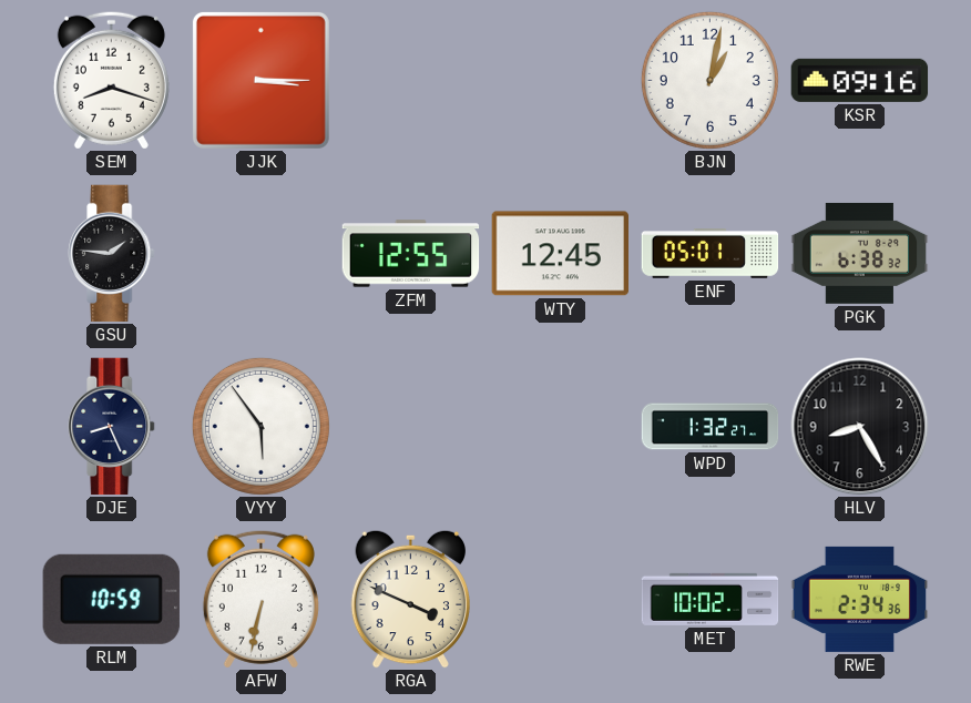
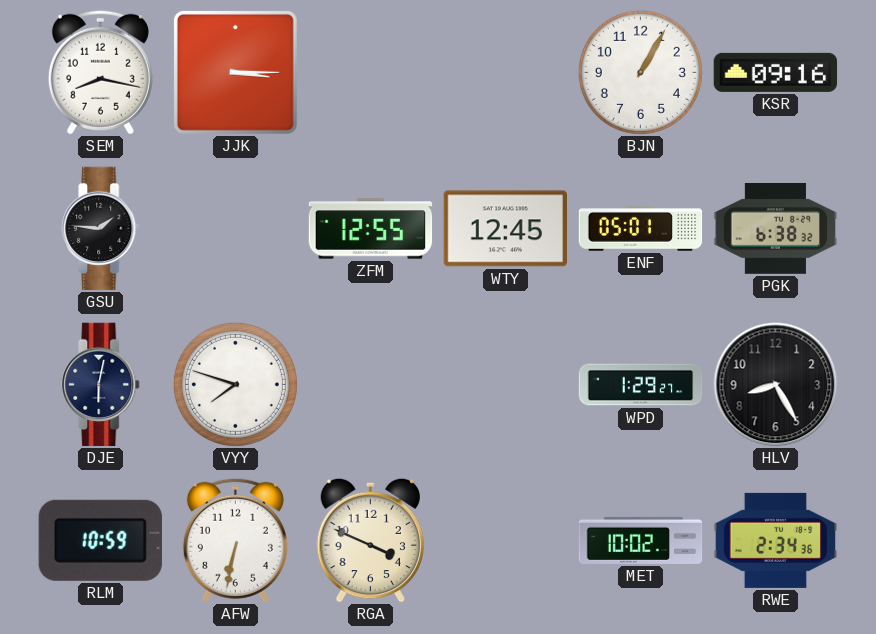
SEM: 8:18 -> 8:17 (100, 72)
BJN: 1:02 -> 1:05 (640, 72)
DJE: 8:26 -> 6:02 (101, 385)
VYY: 5:54 -> 7:48 (235, 384)
WPD: 1:32 -> 1:29 (641, 385)
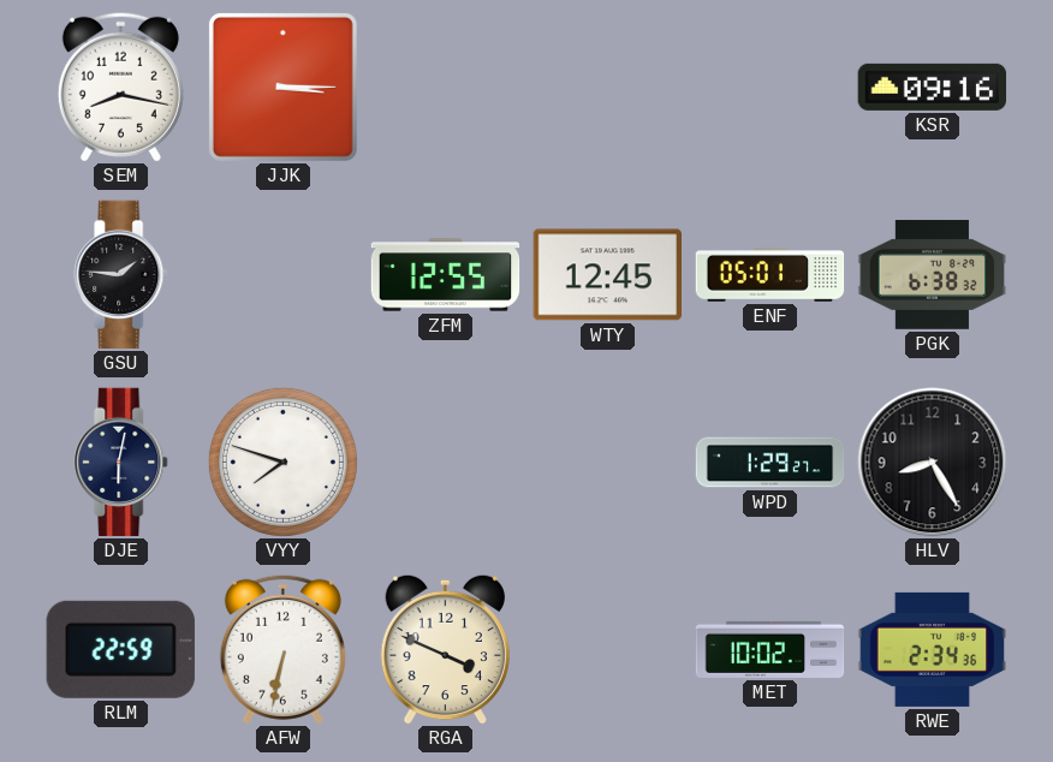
BJN: 1:05 -> none (640, 72)
RLM: 10:59 -> 22:59 (120, 649)
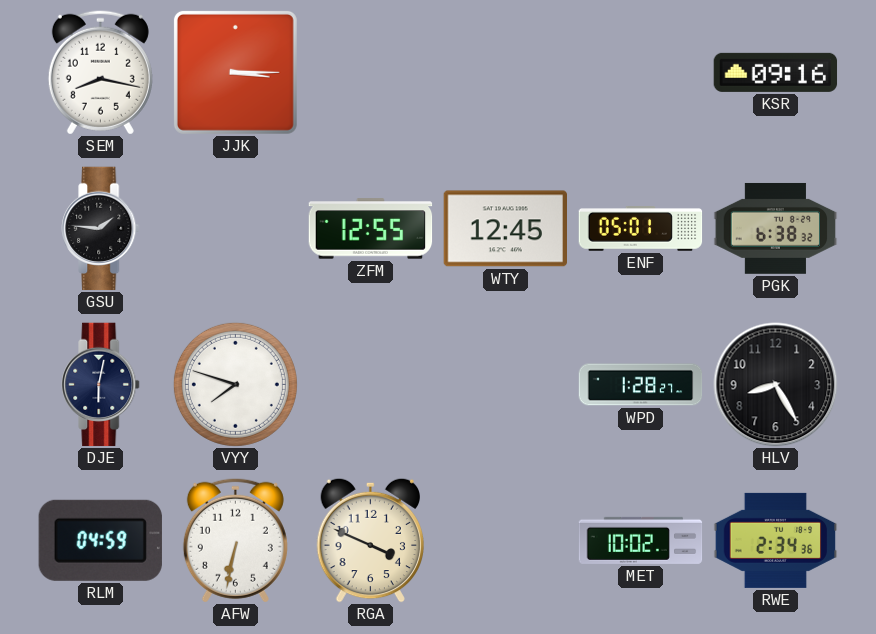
WPD: 1:29 -> 1:28 (641, 385)
RLM: 22:59 -> 04:59 (100, 540)
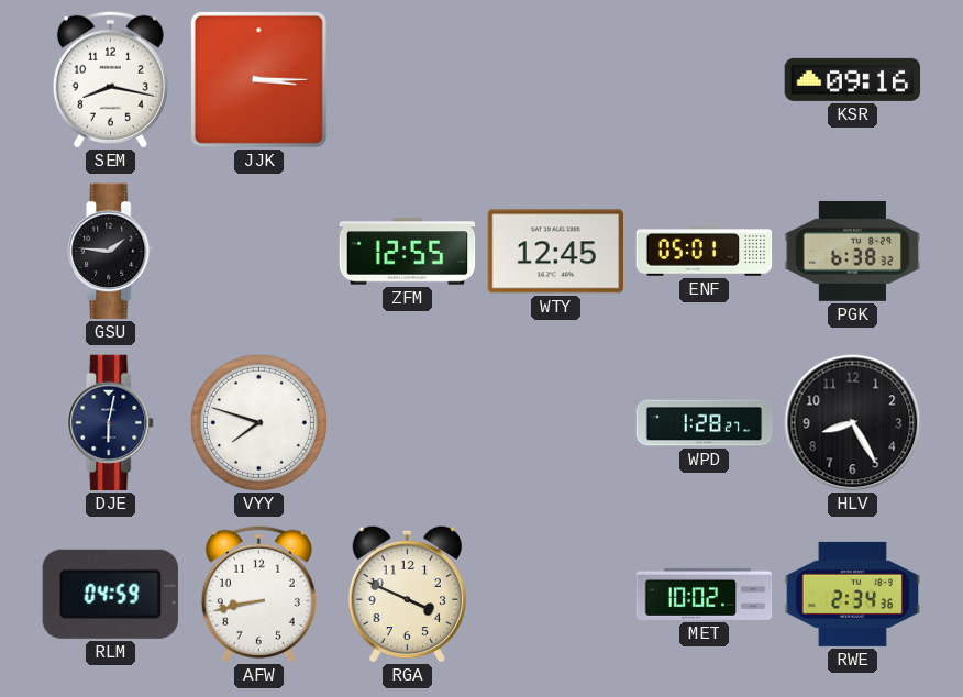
AFW: 6:32 -> 8:43 (258, 594)
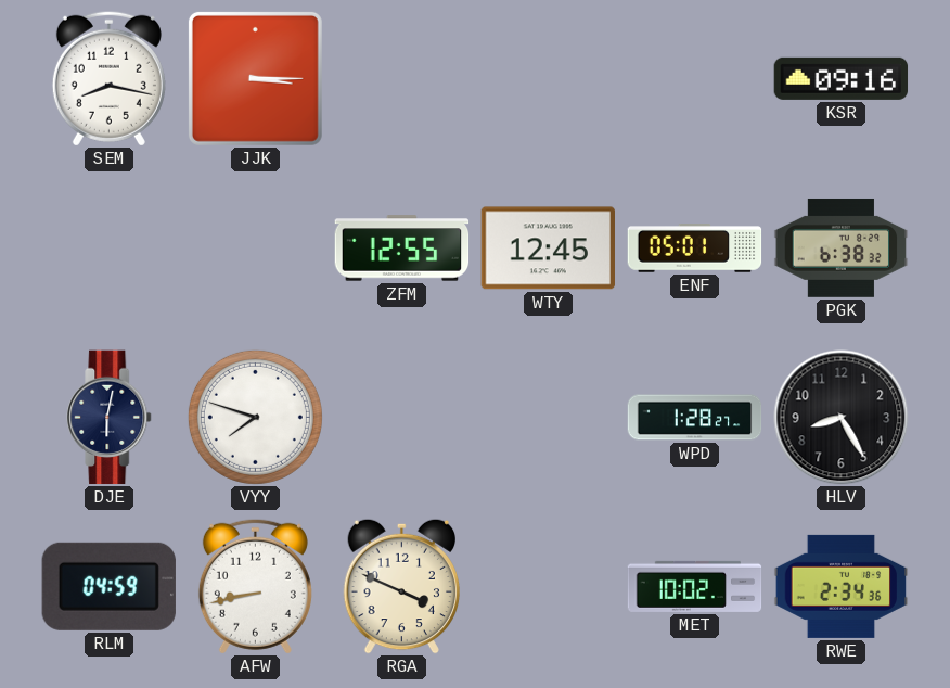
GSU: 1:46 -> none (111, 252)
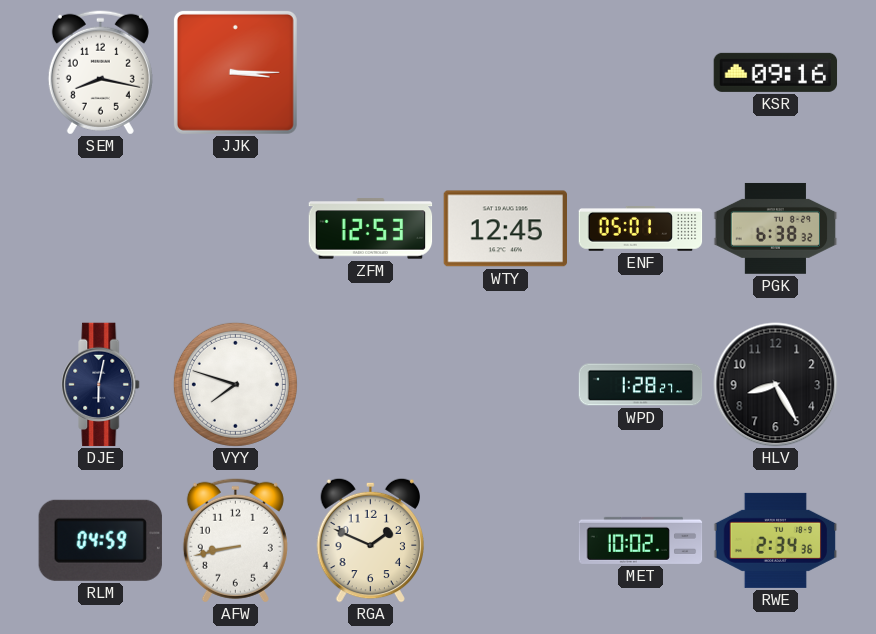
ZFM: 12:55 -> 12:53 (371, 229)
RGA: 3:49 -> 1:49 (370, 540)
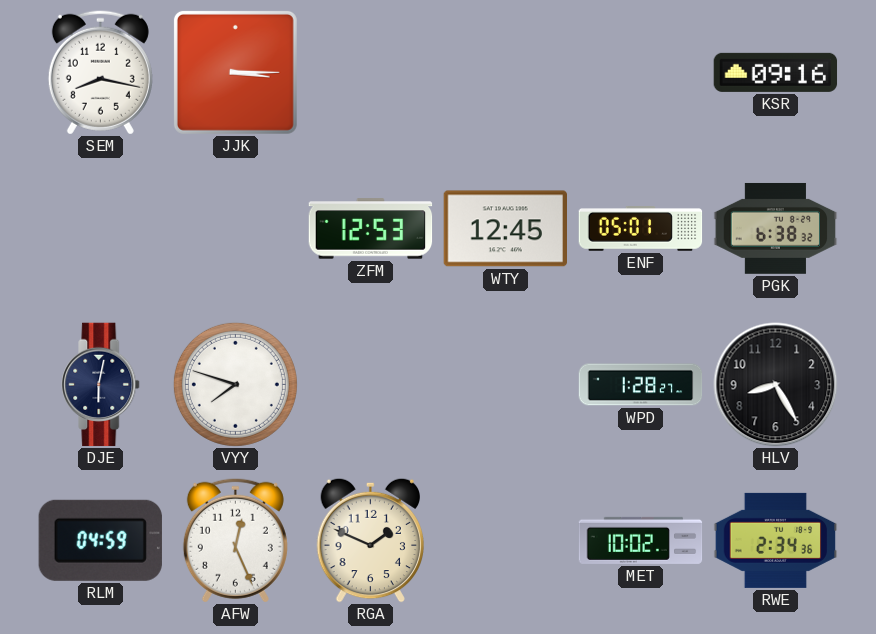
AFW: 8:43 -> 12:26 (235, 540)
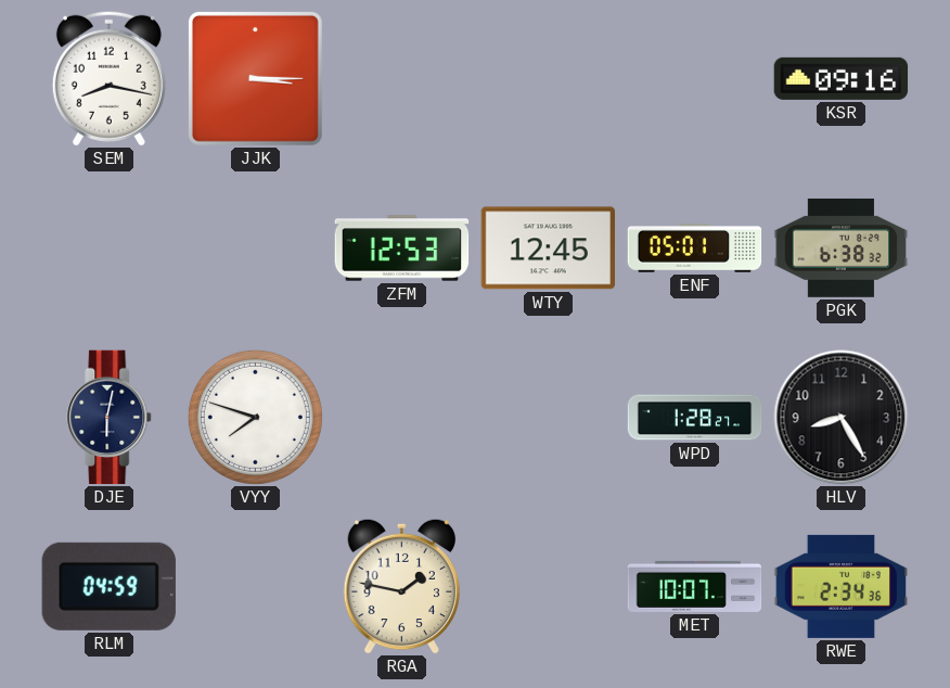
AFW: 12:26 -> none (235, 540)
RGA: 1:49 -> 1:47 (401, 586)
MET: 10:02 -> 10:07 (695, 586)
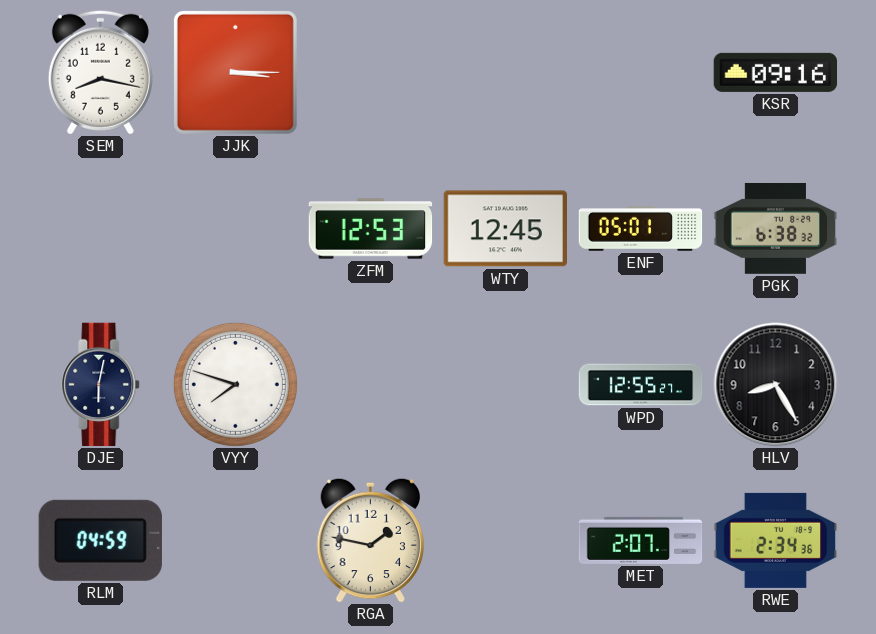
WPD: 1:28 -> 12:55 (641, 385)
MET: 10:07 -> 2:07 (641, 540)
